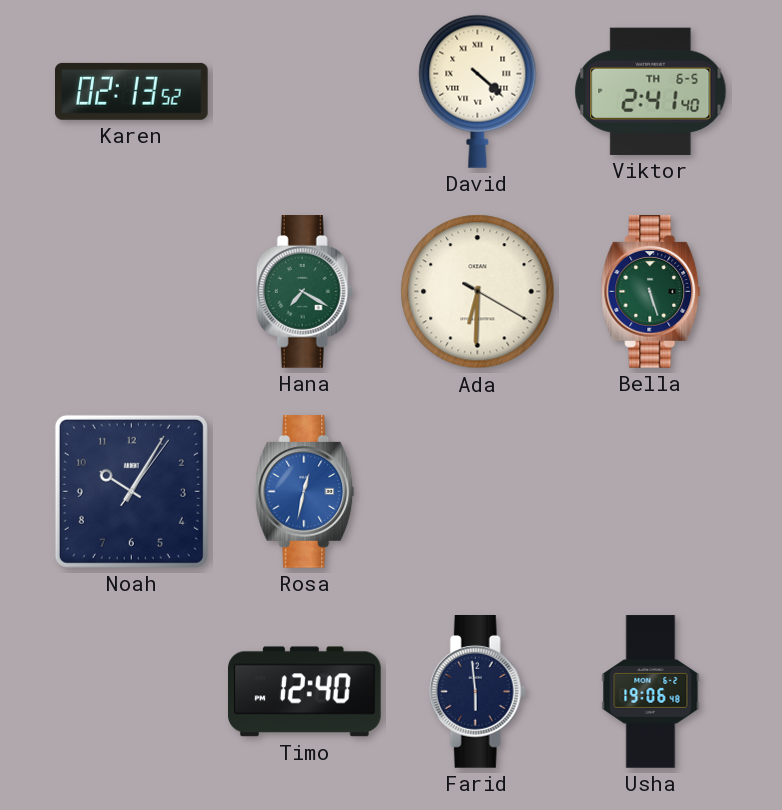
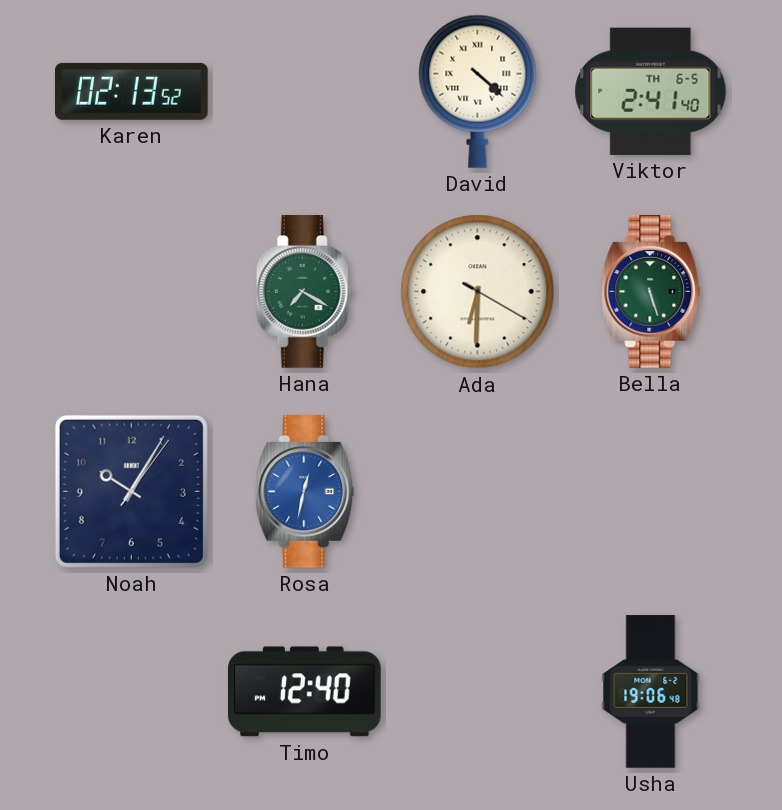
Farid: 5:59 -> none (477, 692)
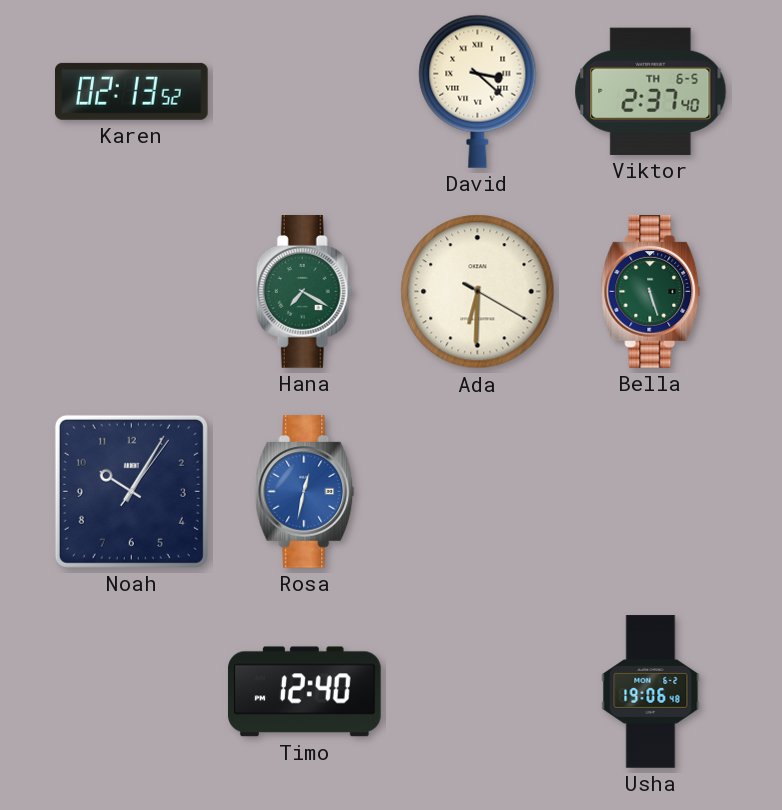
David: 4:22 -> 3:22 (478, 91)
Viktor: 2:41 -> 2:37 (651, 91)
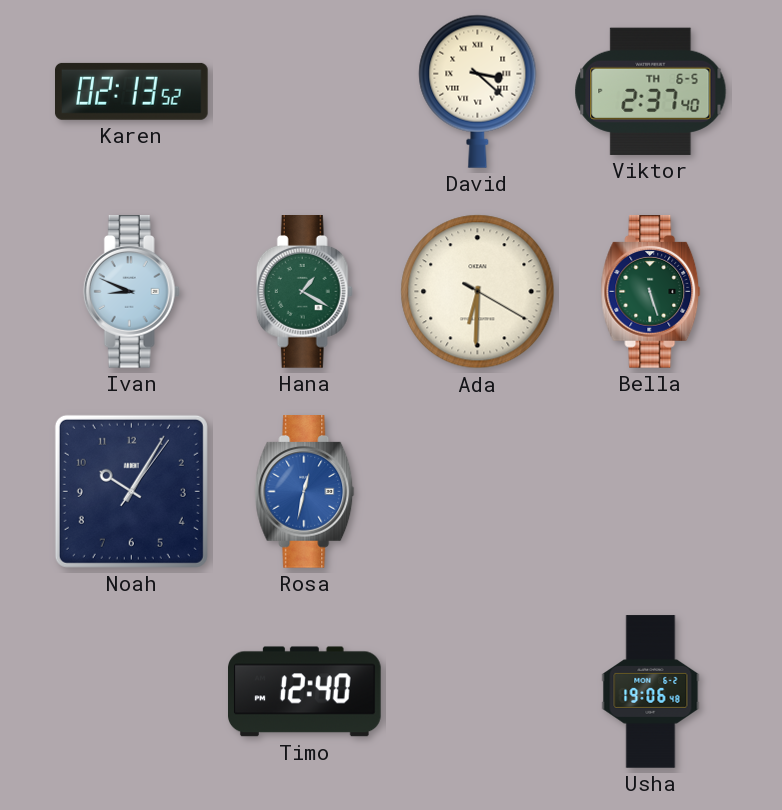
Ivan: none -> 8:49 (131, 292)
Hana: 7:20 -> 1:20 (304, 292)
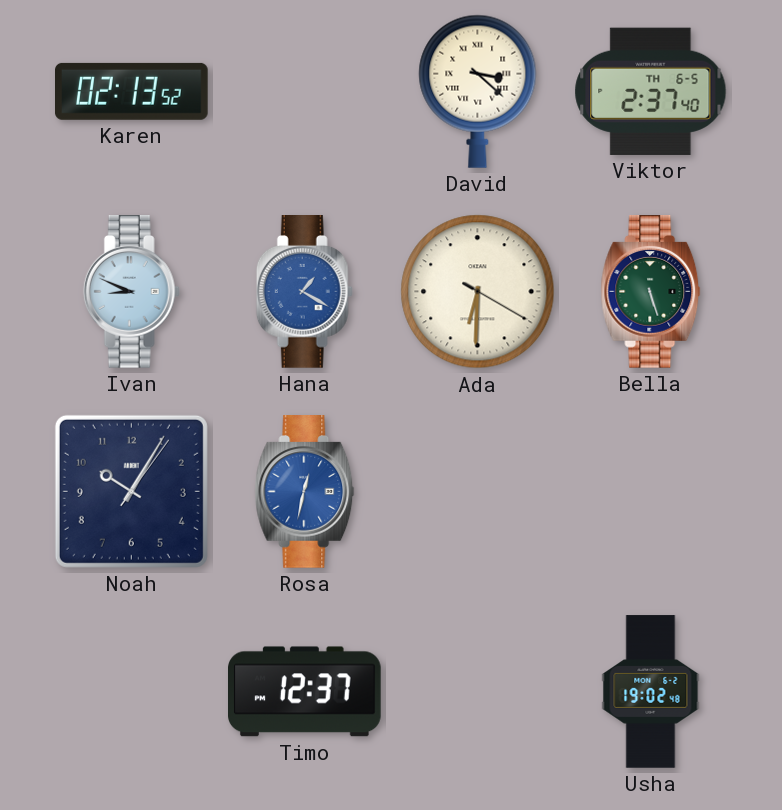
Hana dial: green -> blue (304, 292)
Timo: 12:40 -> 12:37 (305, 692)
Usha: 19:06 -> 19:02 (651, 692)
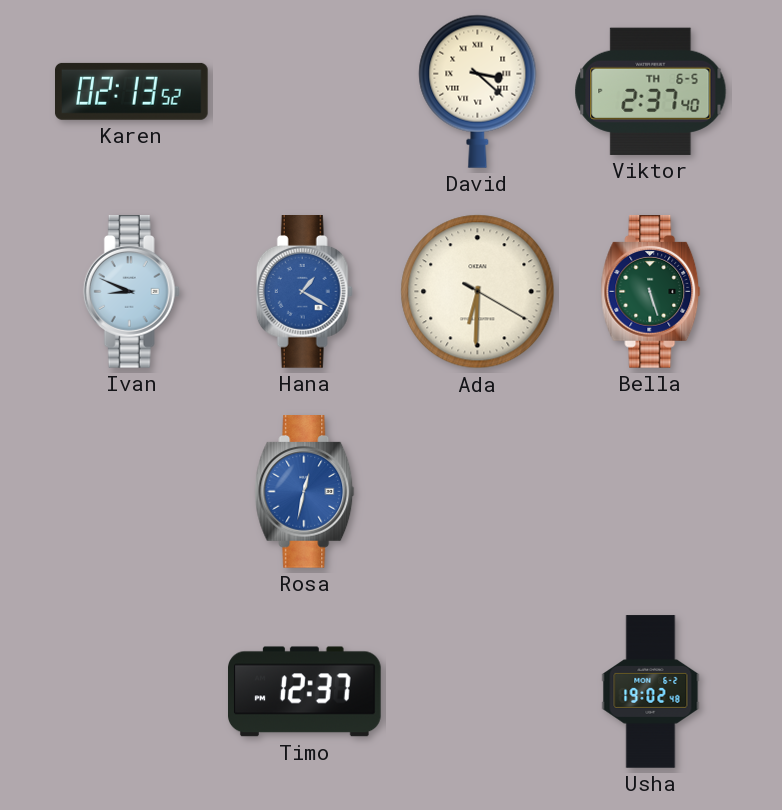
Noah: 10:05 -> none (131, 491)
